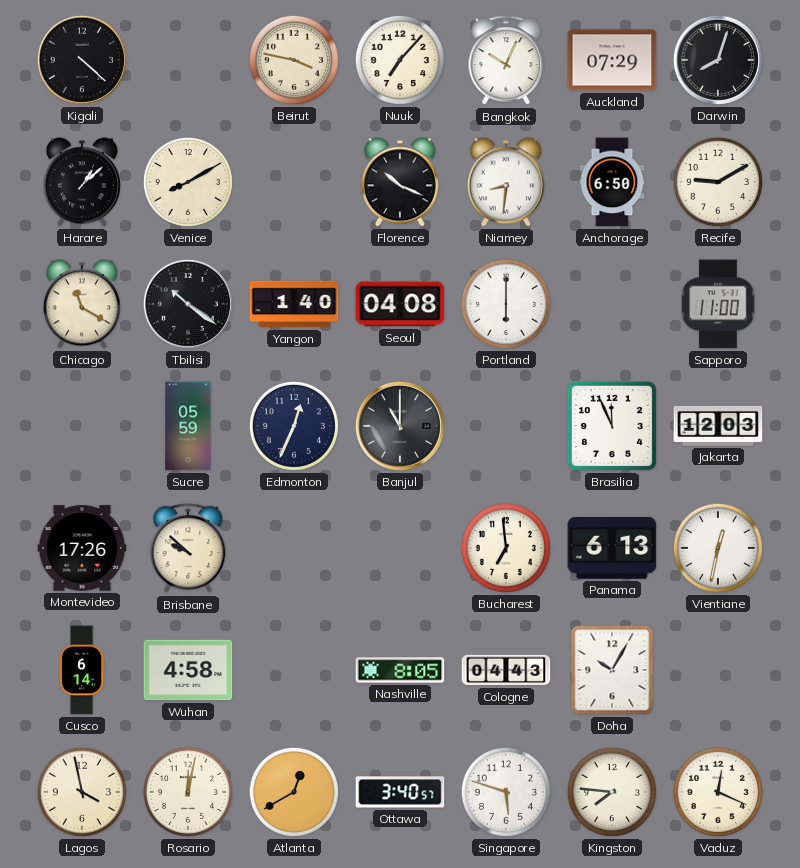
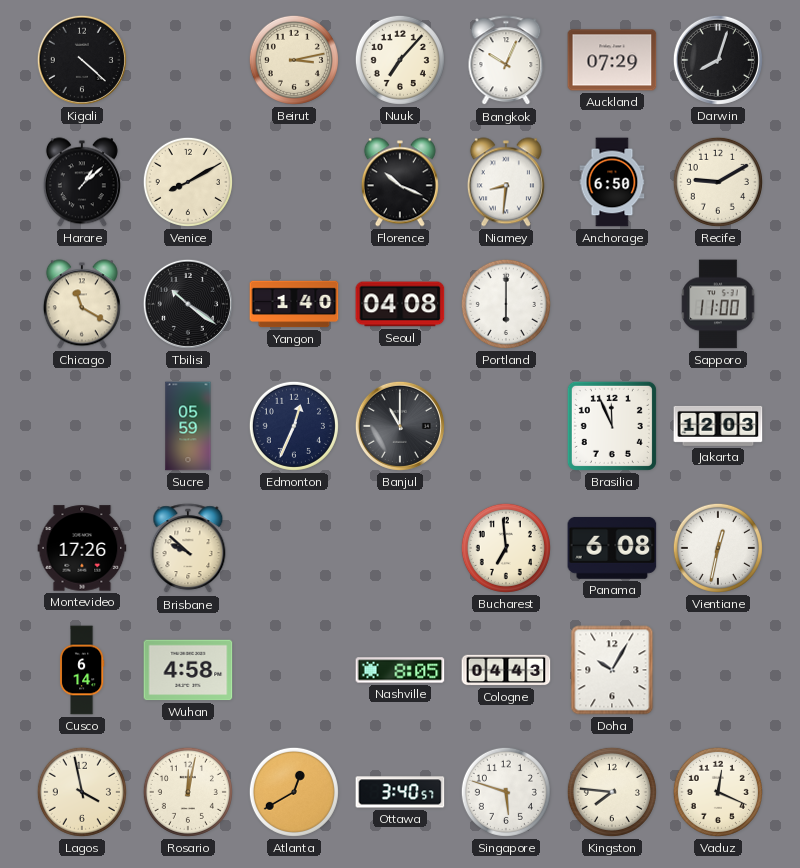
Beirut: 3:47 -> 3:13 (294, 60)
Panama: 6:13 -> 6:08 (612, 548)
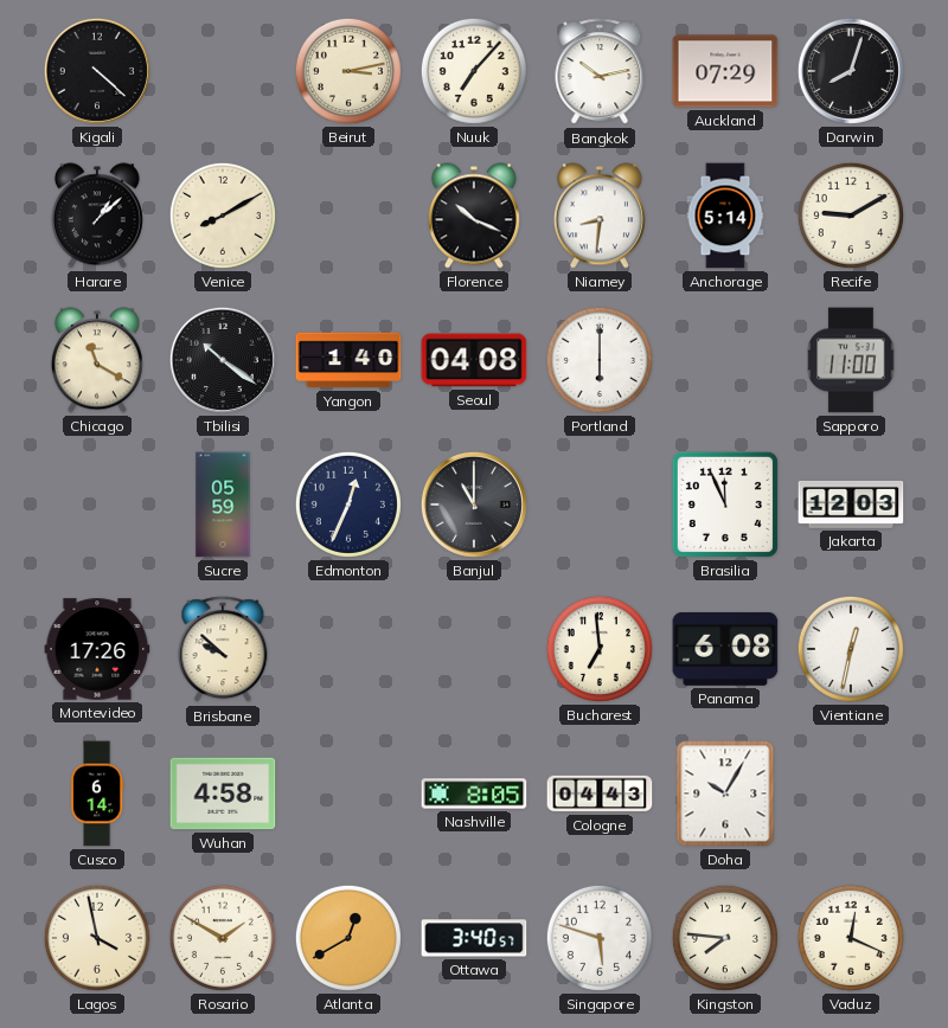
Bangkok: 10:04 -> 10:13 (600, 72)
Anchorage: 6:50 -> 5:14 (725, 216)
Rosario: 12:02 -> 1:50 (223, 938)
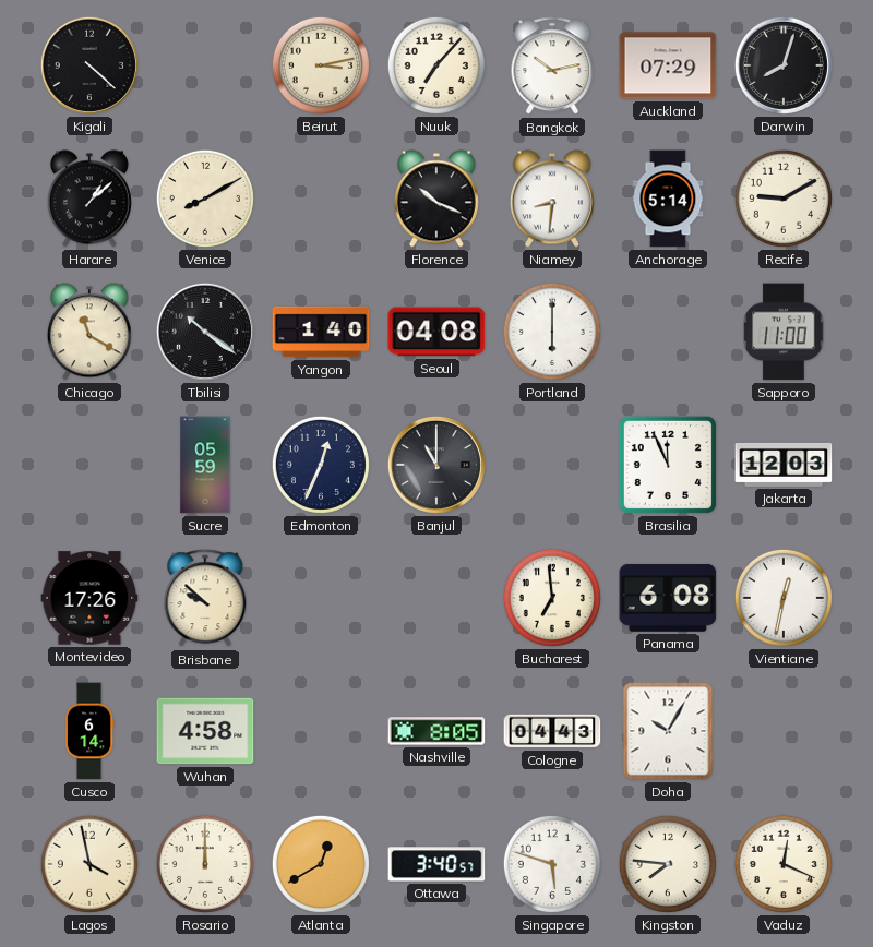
Rosario: 1:50 -> 12:00 (205, 864)
